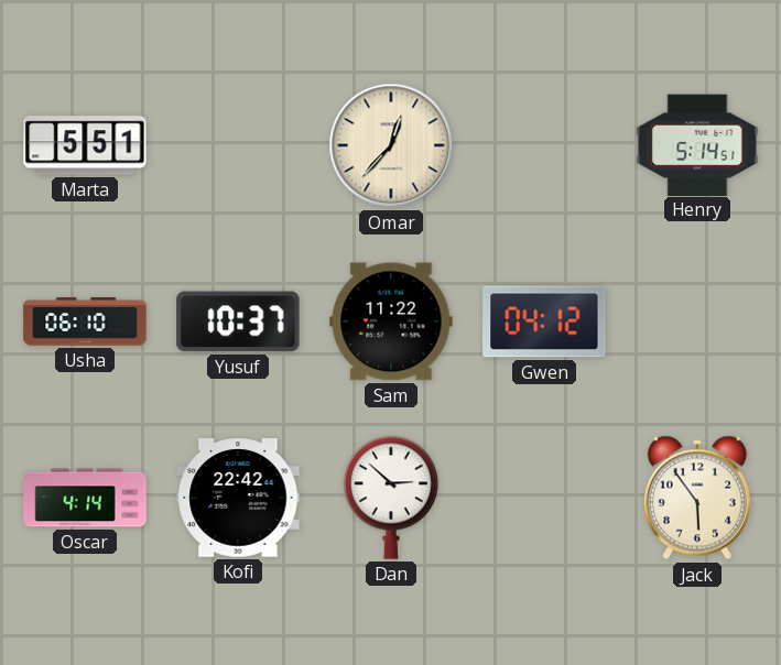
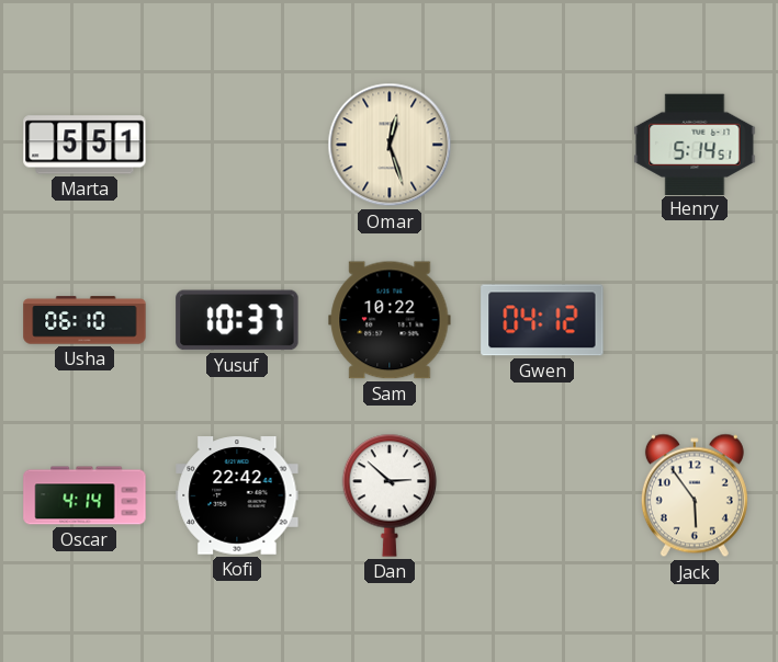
Omar: 12:37 -> 12:27 (390, 145)
Sam: 11:22 -> 10:22 (390, 320)
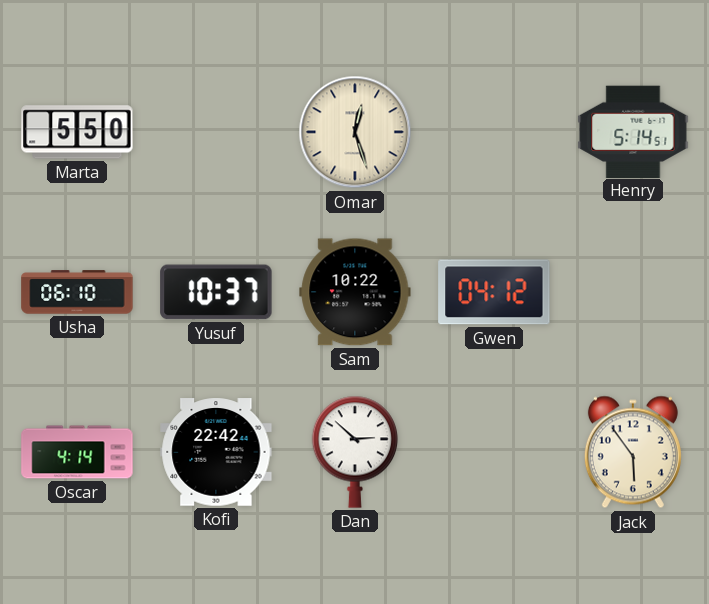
Marta: 5:51 -> 5:50 (77, 132)
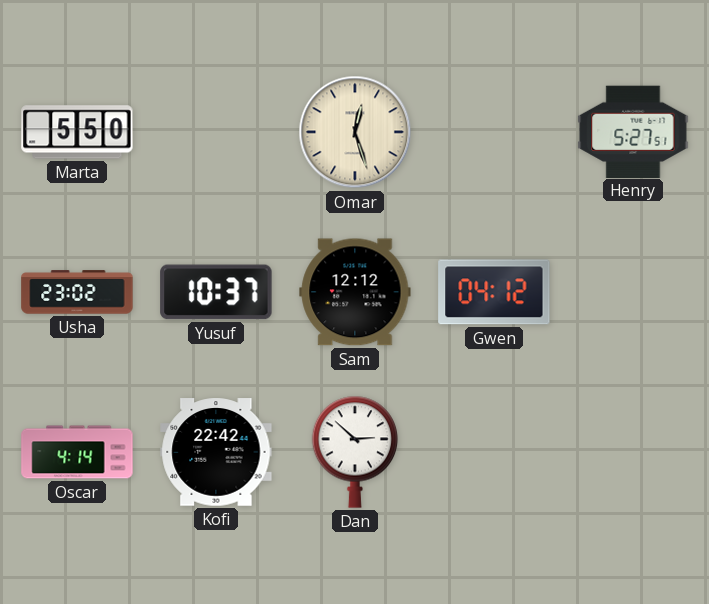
Henry: 5:14 -> 5:27 (633, 131)
Usha: 06:10 -> 23:02 (77, 292)
Sam: 10:22 -> 12:12 (355, 292)
Jack: 5:54 -> none (633, 452)
